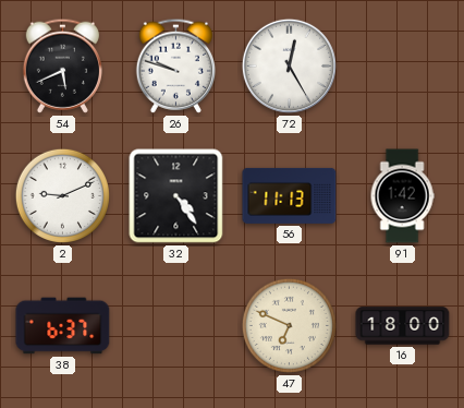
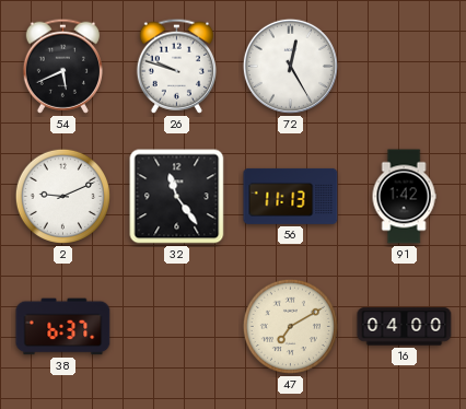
32: 4:24 -> 11:24 (177, 197)
47: 6:49 -> 7:10 (290, 326)
16: 18:00 -> 04:00 (405, 327)
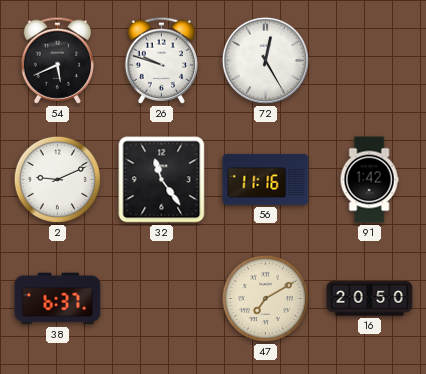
56: 11:13 -> 11:16 (266, 179)
16: 04:00 -> 20:50 (370, 299)
